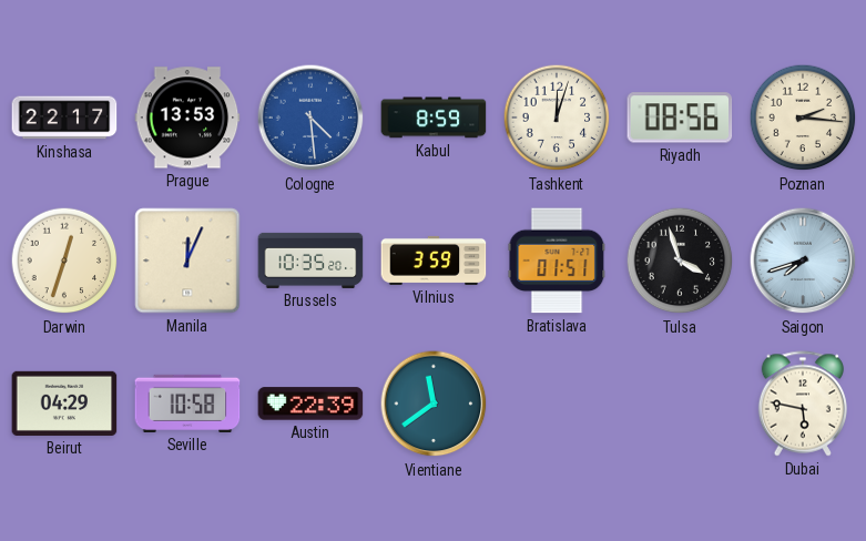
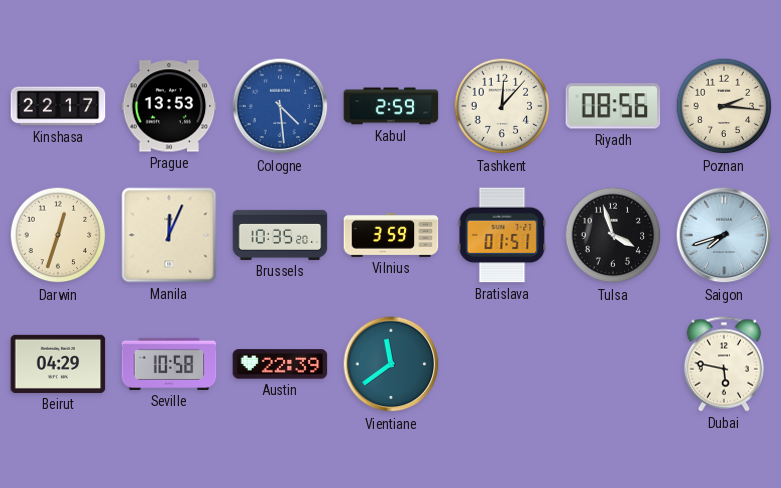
Kabul: 8:59 -> 2:59 (391, 106)
Tashkent: 12:03 -> 12:07 (502, 106)
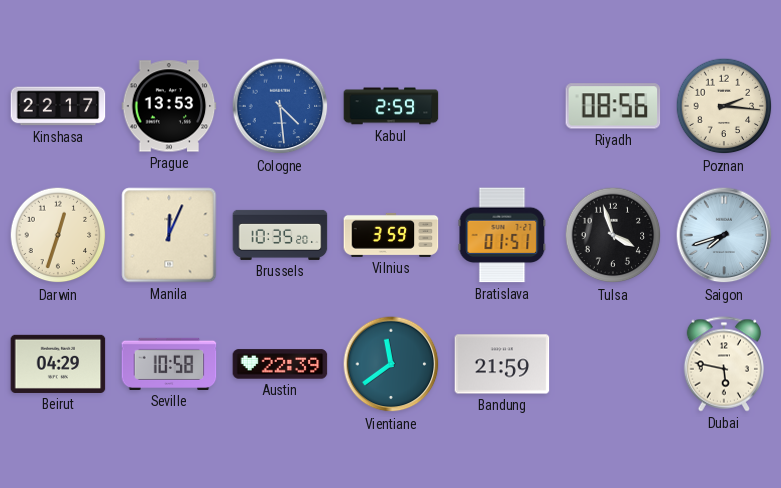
Tashkent: 12:07 -> none (502, 106)
Bandung: none -> 21:59 (502, 364)
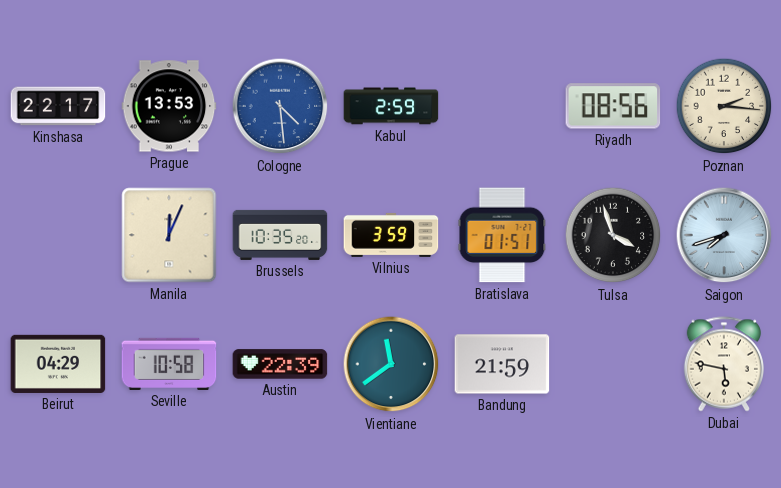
Darwin: 12:33 -> none (58, 235)
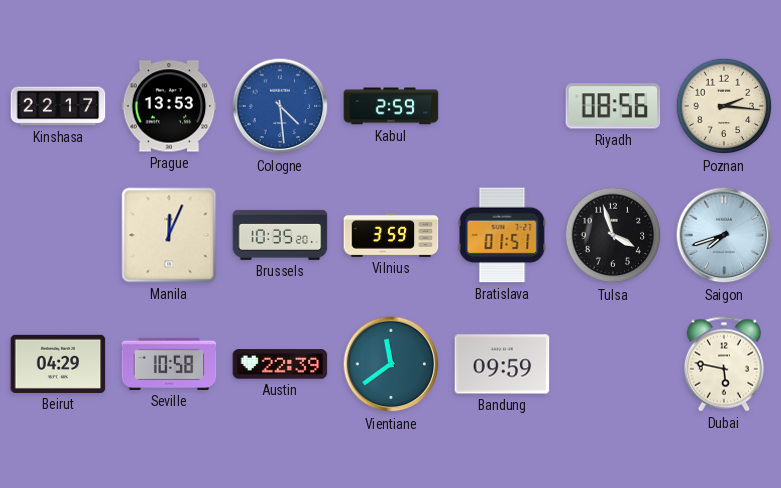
Bandung: 21:59 -> 09:59 (502, 364)
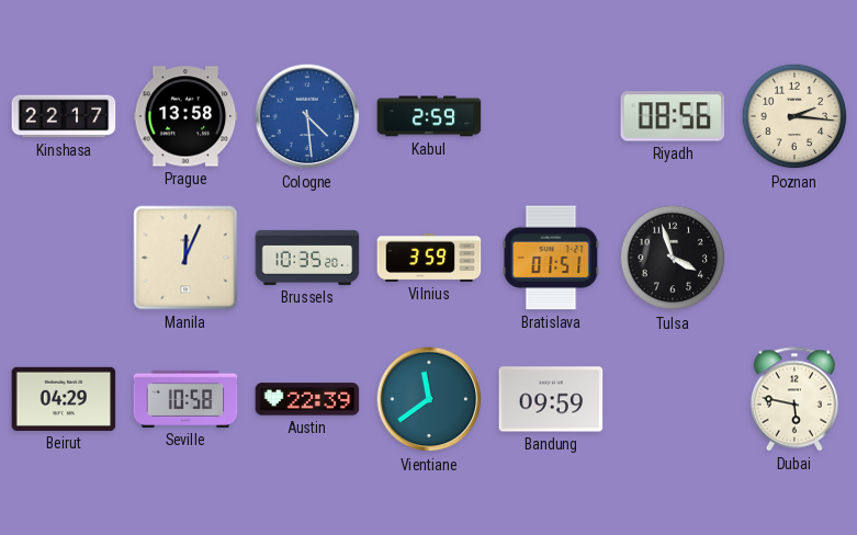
Prague: 13:53 -> 13:58 (185, 116)
Saigon: 7:42 -> none (724, 235)
